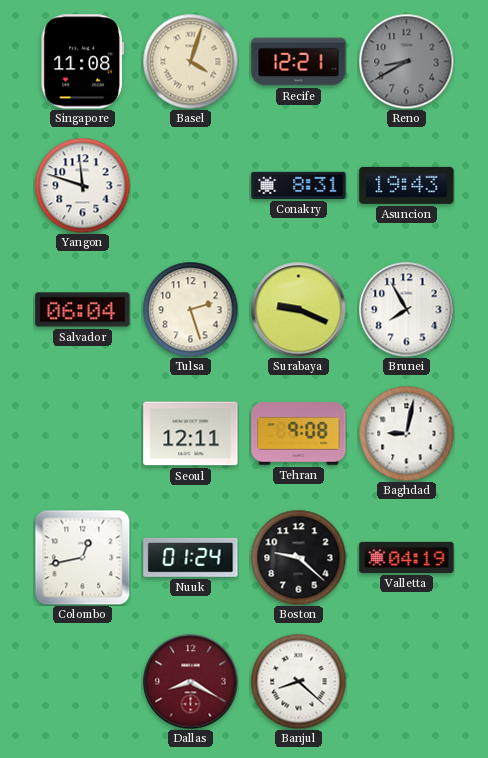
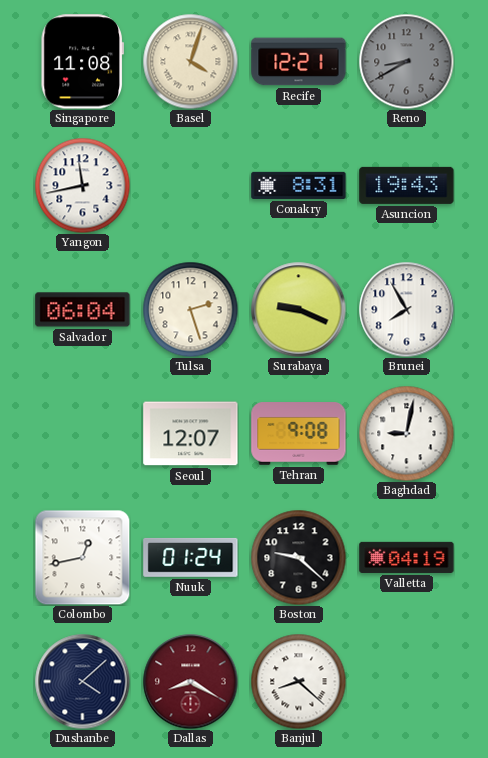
Yangon: 11:48 -> 11:43 (82, 185)
Seoul: 12:11 -> 12:07 (191, 434)
Dushanbe: none -> 4:08 (82, 681)
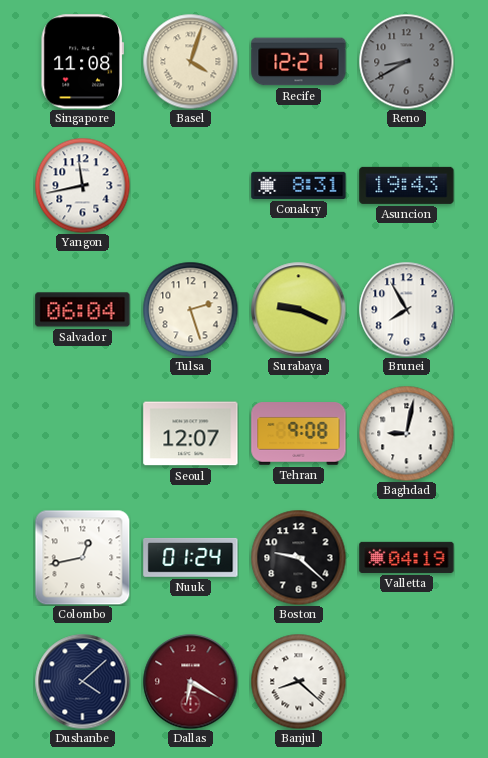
Dallas: 8:20 -> 6:20 (190, 681)
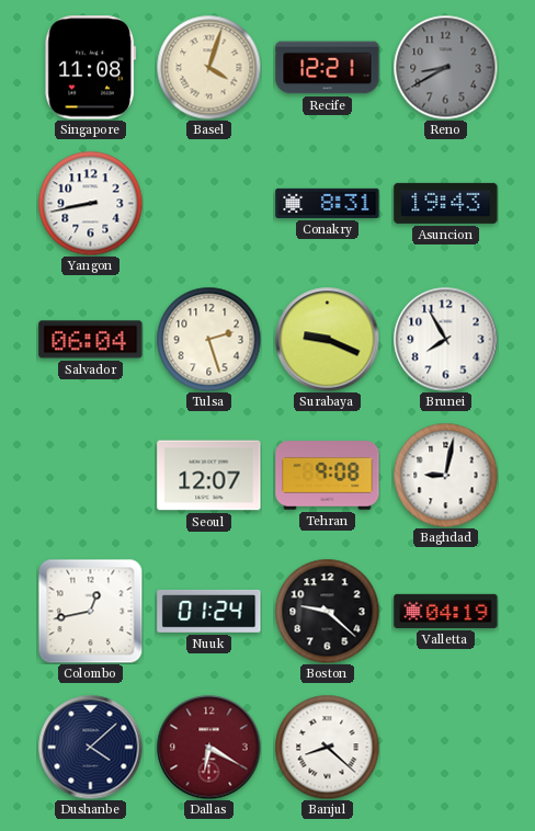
Yangon: 11:43 -> 8:43 (90, 203)
